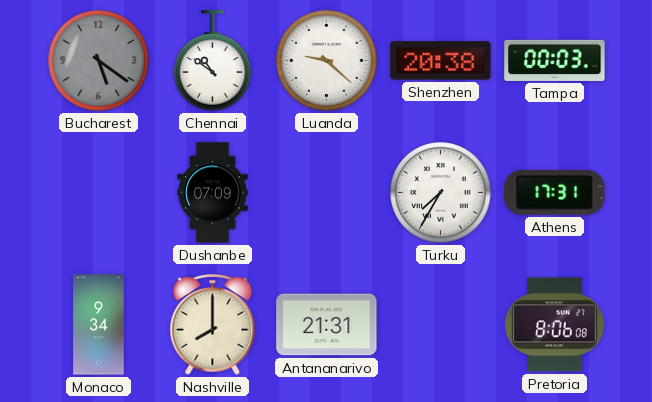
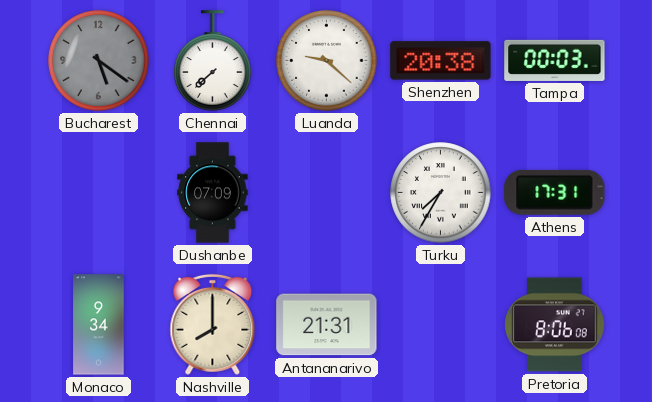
Chennai: 10:51 -> 7:38 (213, 61)
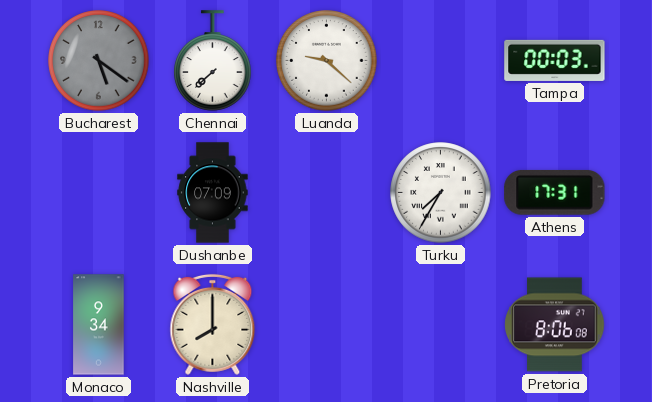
Shenzhen: 20:38 -> none (441, 61)
Antananarivo: 21:31 -> none (327, 325)
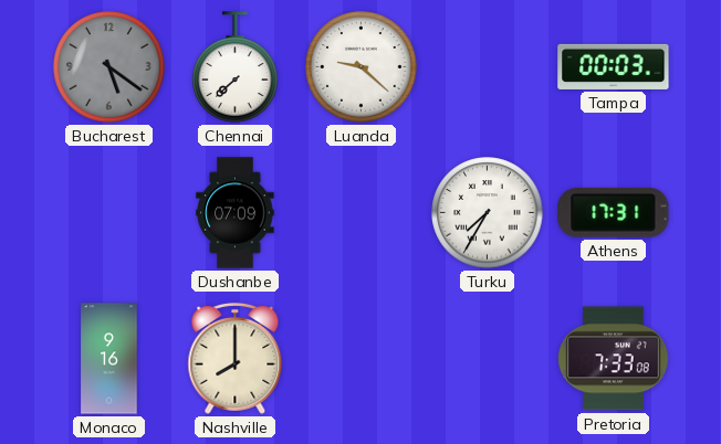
Monaco: 9:34 -> 9:16 (109, 359)
Pretoria: 8:06 -> 7:33 (614, 359)
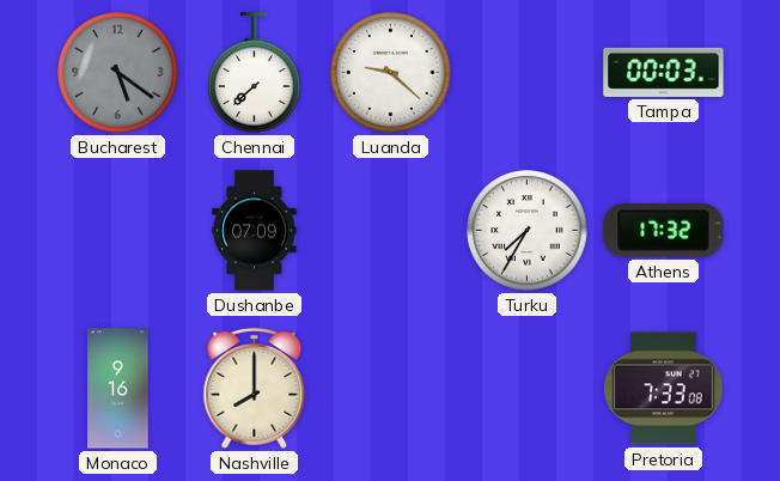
Athens: 17:31 -> 17:32 (664, 230)
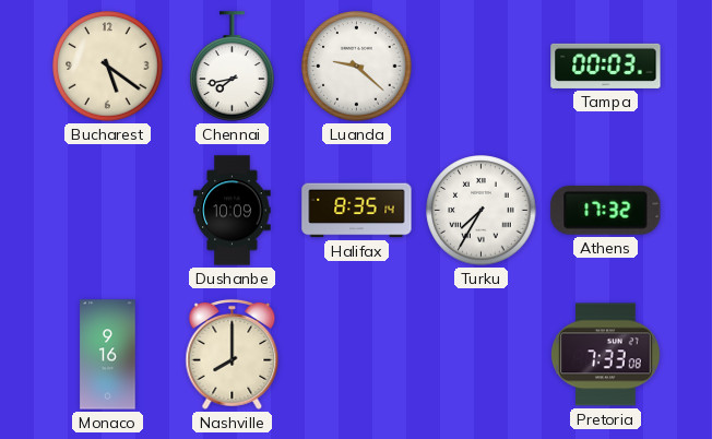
Bucharest dial: grey -> cream (108, 67)
Chennai: 7:38 -> 7:43 (233, 67)
Dushanbe: 07:09 -> 10:09 (233, 211)
Halifax: none -> 8:35 (357, 211)
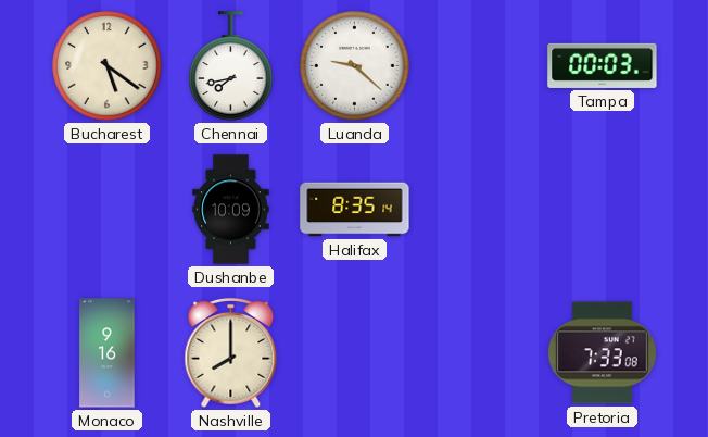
Turku: 7:35 -> none (482, 211)
Athens: 17:32 -> none (606, 210)
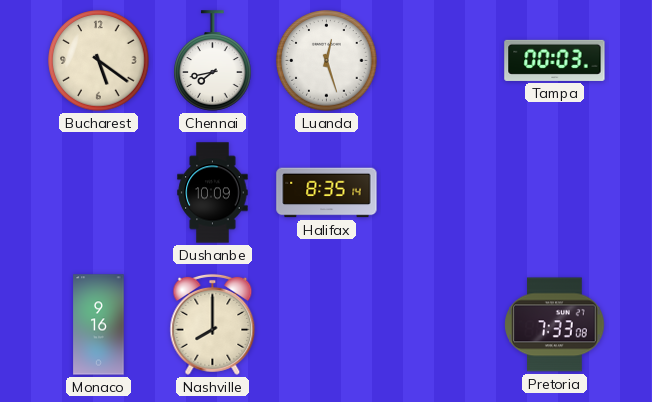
Luanda: 9:22 -> 12:27 (327, 61)
